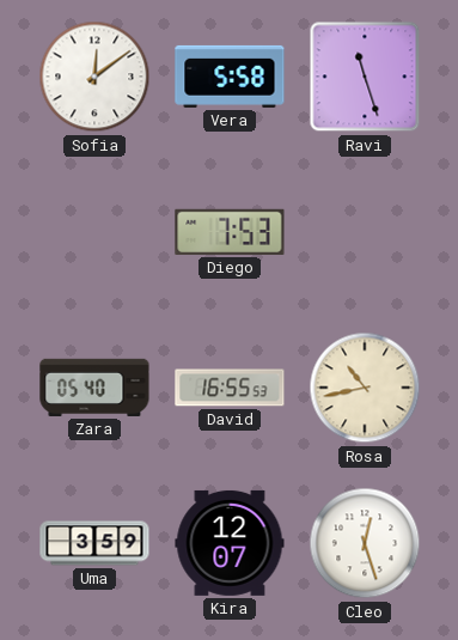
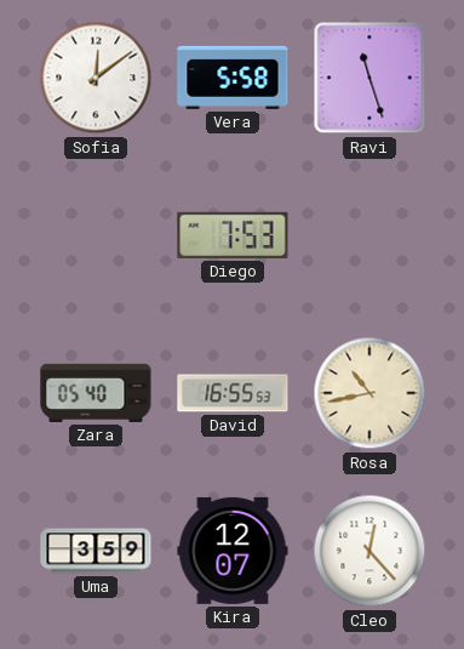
Cleo: 12:27 -> 12:23 (370, 551)
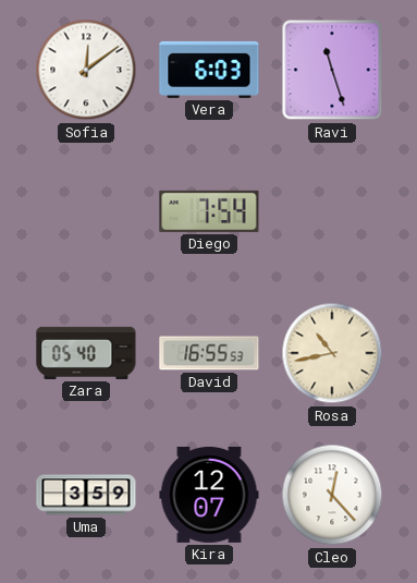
Vera: 5:58 -> 6:03 (209, 70)
Diego: 7:53 -> 7:54 (209, 211)
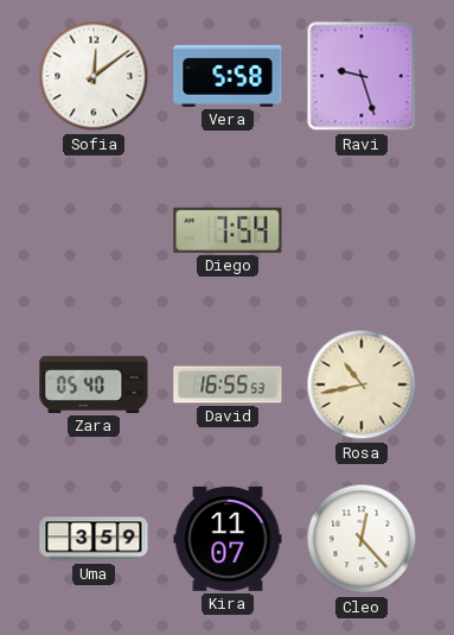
Vera: 6:03 -> 5:58 (228, 76)
Ravi: 11:27 -> 9:27 (362, 76)
Kira: 12:07 -> 11:07 (228, 539)
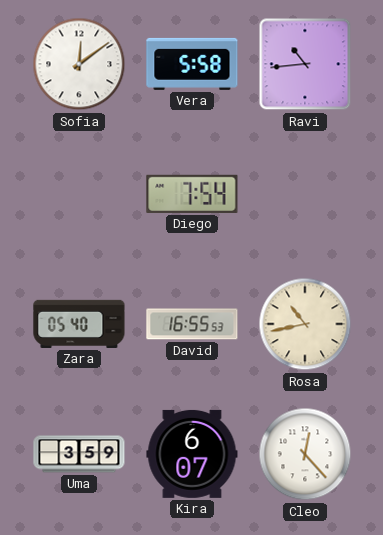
Ravi: 9:27 -> 10:44 (305, 64)
Kira: 11:07 -> 6:07 (192, 454)
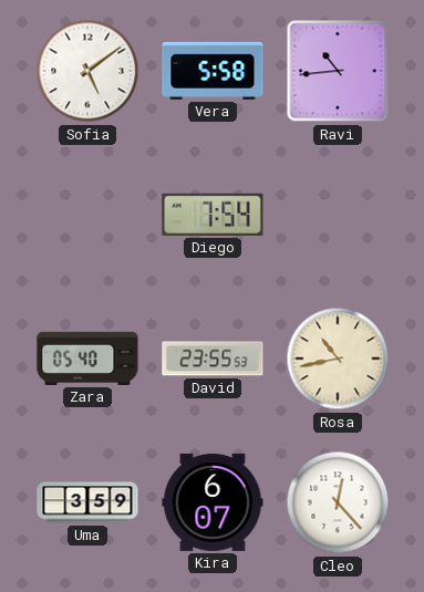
Sofia: 12:09 -> 5:09 (87, 71)
David: 16:55 -> 23:55 (213, 359)
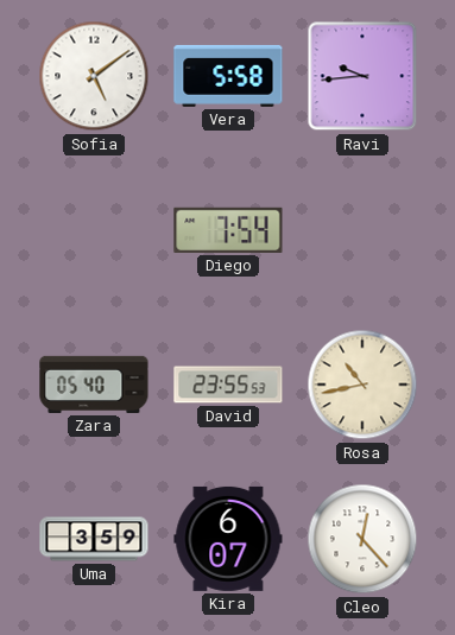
Ravi: 10:44 -> 9:44 (362, 76)
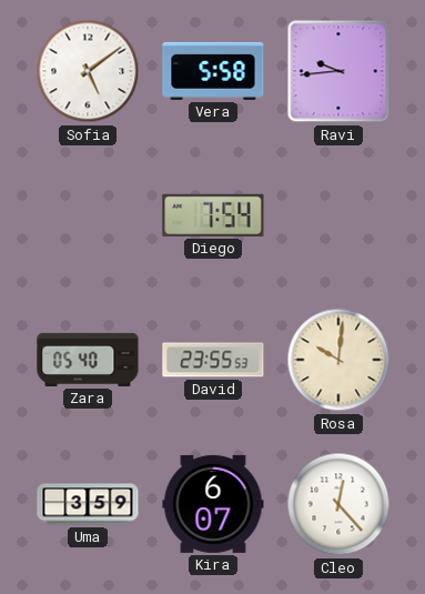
Rosa: 10:43 -> 10:01 (338, 360)
